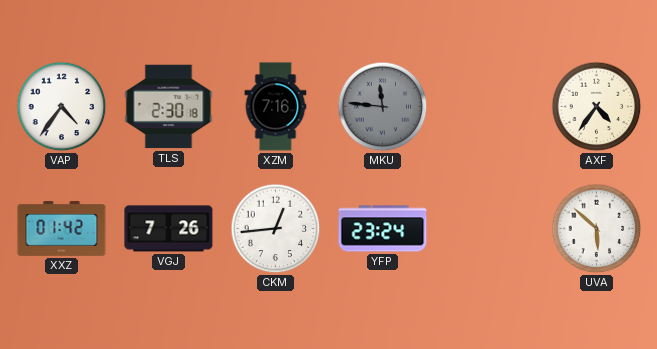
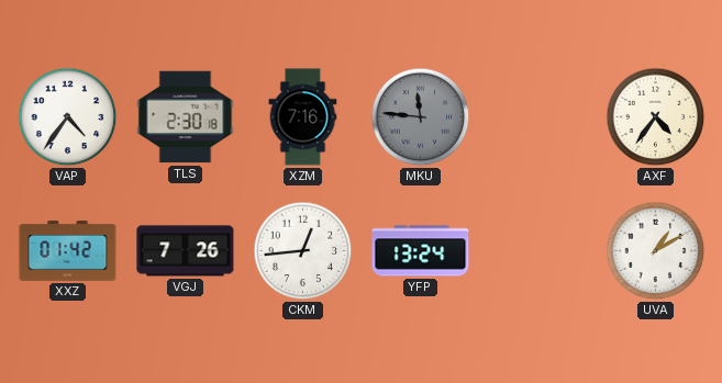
YFP: 23:24 -> 13:24 (421, 251)
UVA: 5:52 -> 1:10 (656, 251)
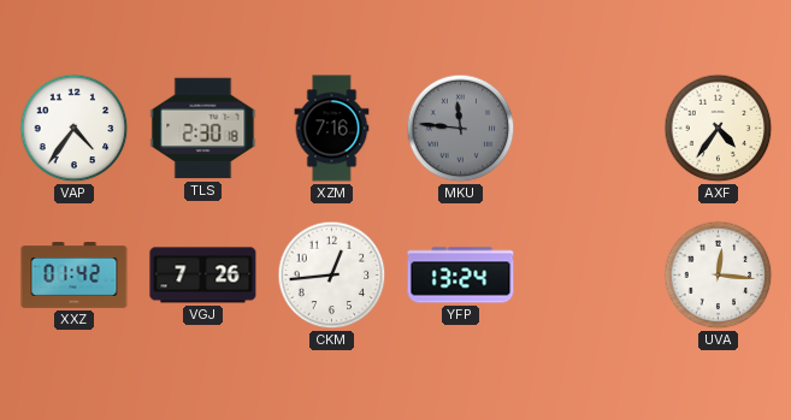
UVA: 1:10 -> 12:16 (719, 276)
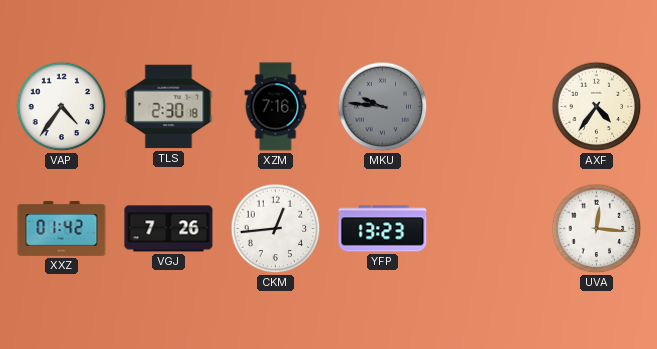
MKU: 11:46 -> 9:46 (383, 107)
YFP: 13:24 -> 13:23 (383, 229)
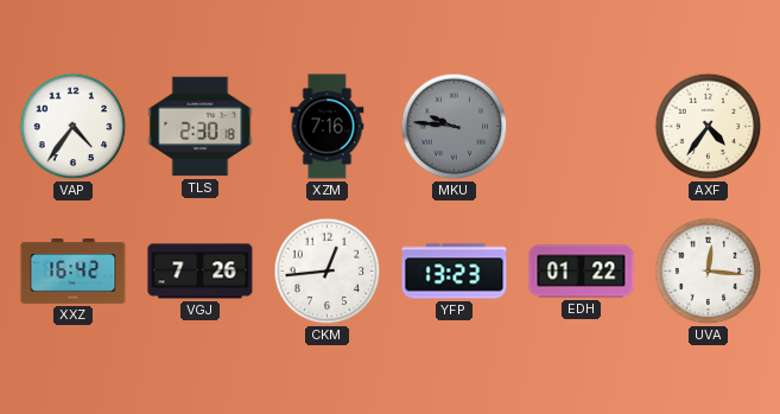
XXZ: 01:42 -> 16:42 (74, 272)
EDH: none -> 01:22 (582, 272)
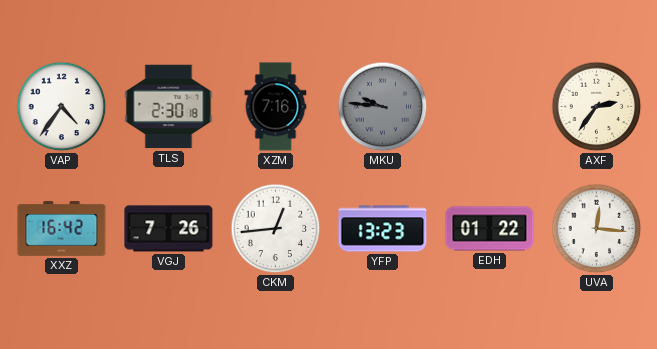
AXF: 4:36 -> 2:36 (597, 107)
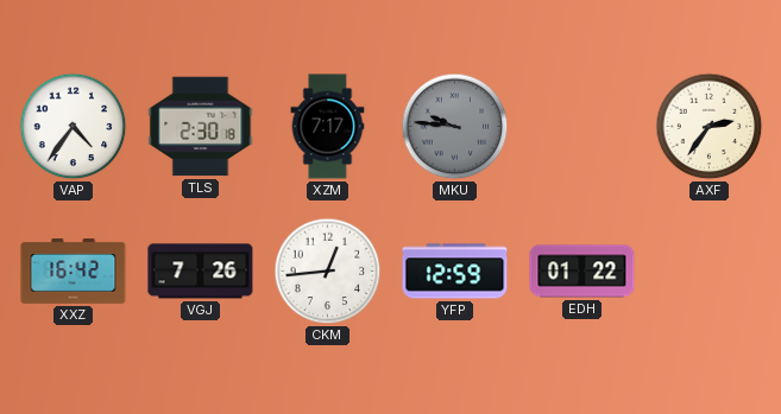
XZM: 7:16 -> 7:17 (328, 127)
YFP: 13:23 -> 12:59 (455, 272)
UVA: 12:16 -> none (597, 229)
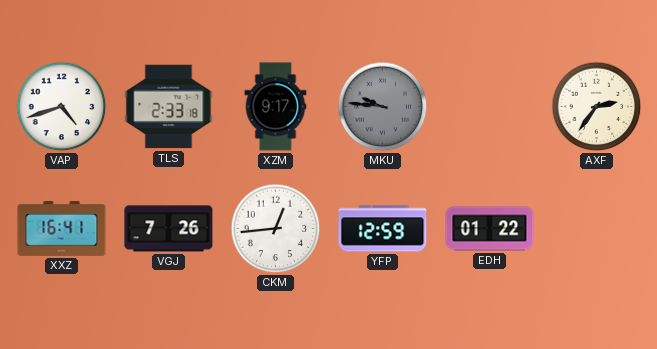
VAP: 4:36 -> 4:42 (62, 107)
TLS: 2:30 -> 2:33 (169, 107)
XZM: 7:17 -> 9:17 (276, 107)
XXZ: 16:42 -> 16:41 (62, 229)
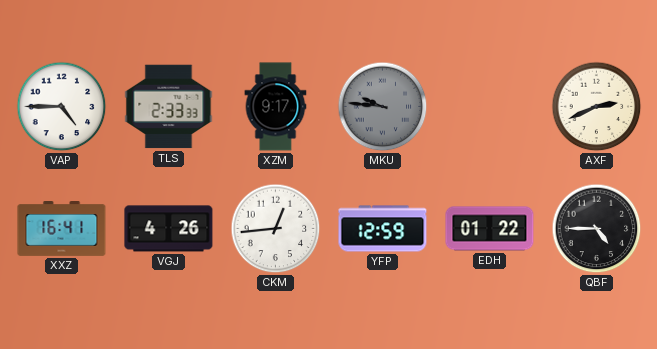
VAP: 4:42 -> 4:45 (62, 107)
TLS: 2:33:18 -> 2:33:33 (169, 107)
AXF: 2:36 -> 2:41 (597, 107)
VGJ: 7:26 -> 4:26 (169, 229)
QBF: none -> 4:45 (597, 229)
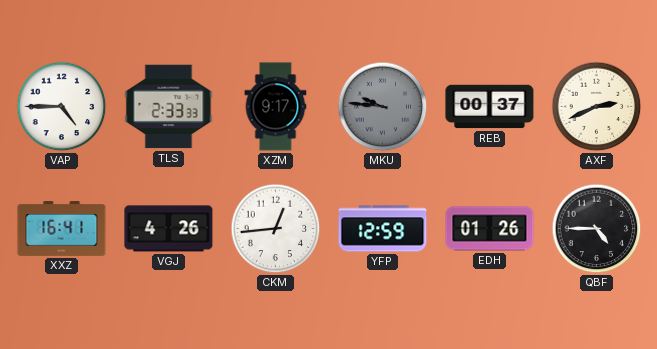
REB: none -> 00:37 (490, 107)
EDH: 01:22 -> 01:26 (490, 229)
